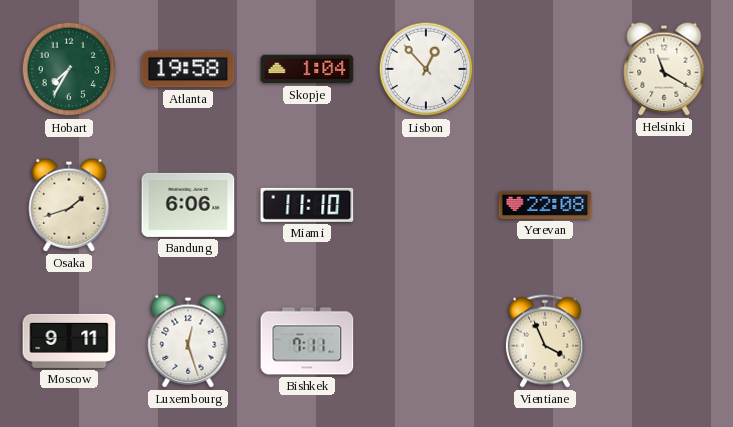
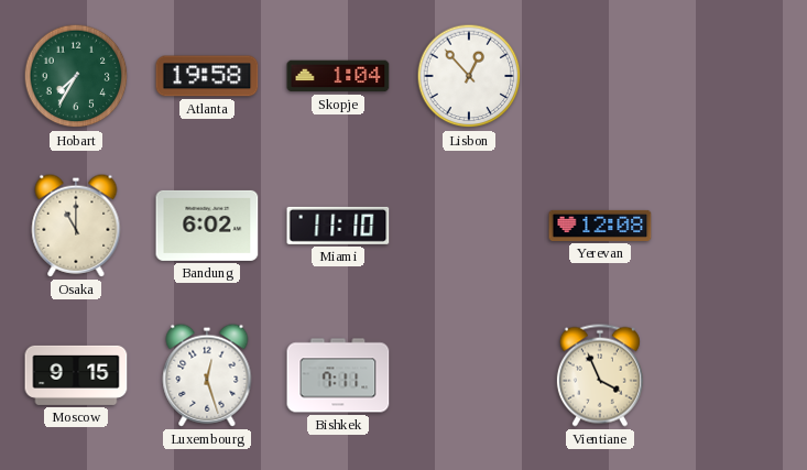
Helsinki: 11:20 -> none (664, 69)
Osaka: 1:42 -> 11:00 (76, 226)
Bandung: 6:06 -> 6:02 (207, 226)
Yerevan: 22:08 -> 12:08 (600, 226)
Moscow: 9:11 -> 9:15 (76, 375)
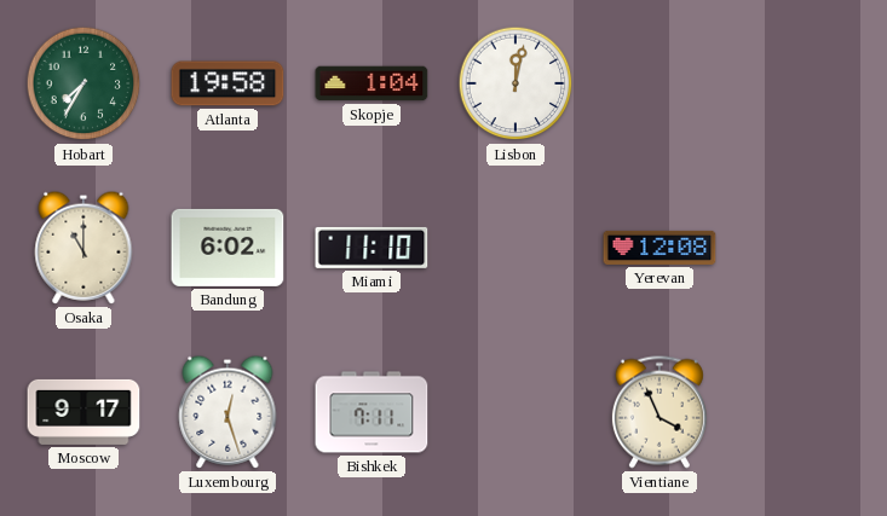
Lisbon: 12:53 -> 12:02 (516, 83)
Moscow: 9:15 -> 9:17 (83, 412)
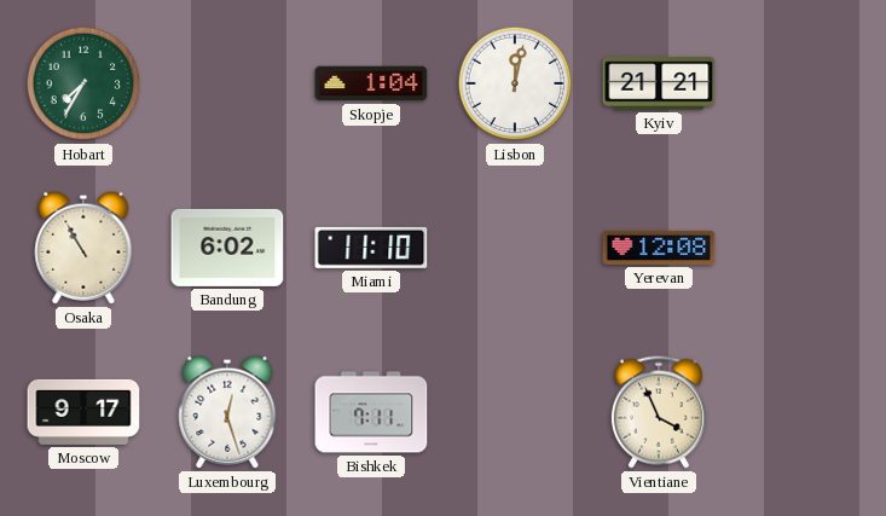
Atlanta: 19:58 -> none (227, 83)
Kyiv: none -> 21:21 (659, 83)
Osaka: 11:00 -> 10:55 (83, 248)
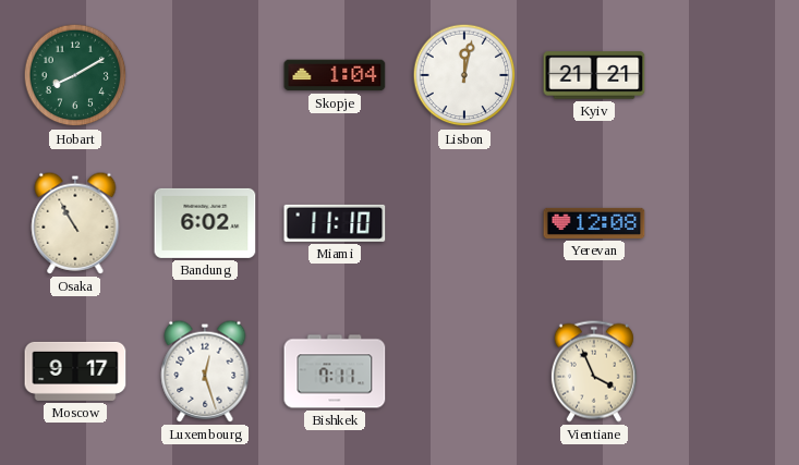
Hobart: 7:35 -> 8:10 (75, 75)
